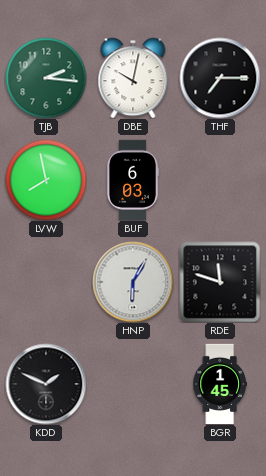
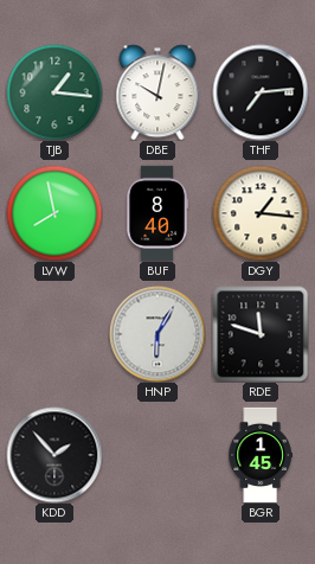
TJB: 2:16 -> 1:16 (54, 92)
THF: 7:15 -> 7:14 (261, 92)
BUF: 6:03 -> 8:40 (157, 212)
DGY: none -> 1:16 (261, 213)
KDD: 1:49 -> 1:53 (54, 455)
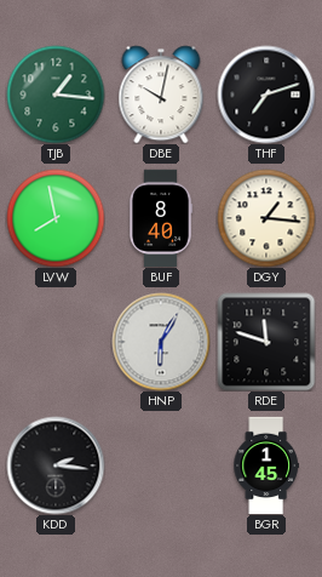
THF: 7:14 -> 7:12 (266, 95)
KDD: 1:53 -> 2:16 (56, 465)
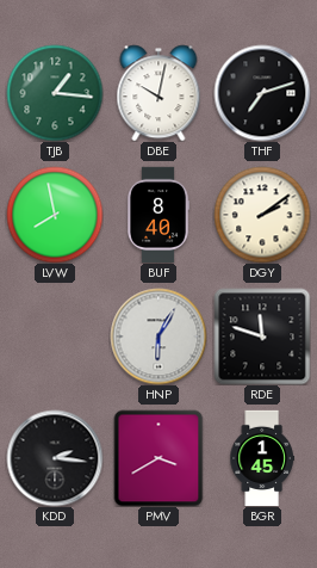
DGY: 1:16 -> 2:09 (262, 215)
PMV: none -> 3:40 (158, 458)
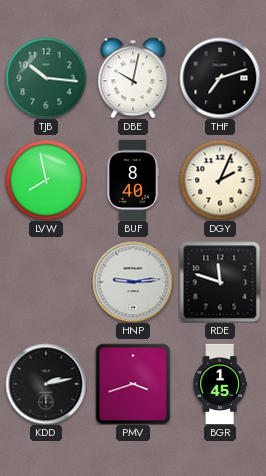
TJB: 1:16 -> 10:16 (46, 78)
DGY: 2:09 -> 2:04 (220, 180)
HNP: 6:05 -> 9:14 (133, 282)
KDD: 2:16 -> 2:13 (46, 384)
PMV: 3:40 -> 3:42 (133, 384)
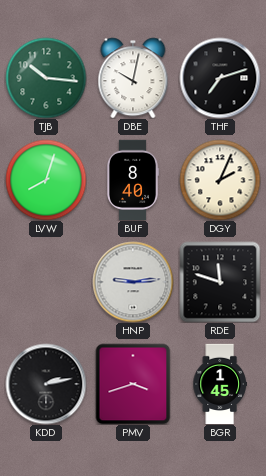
LVW: 7:58 -> 8:03 (46, 180)
